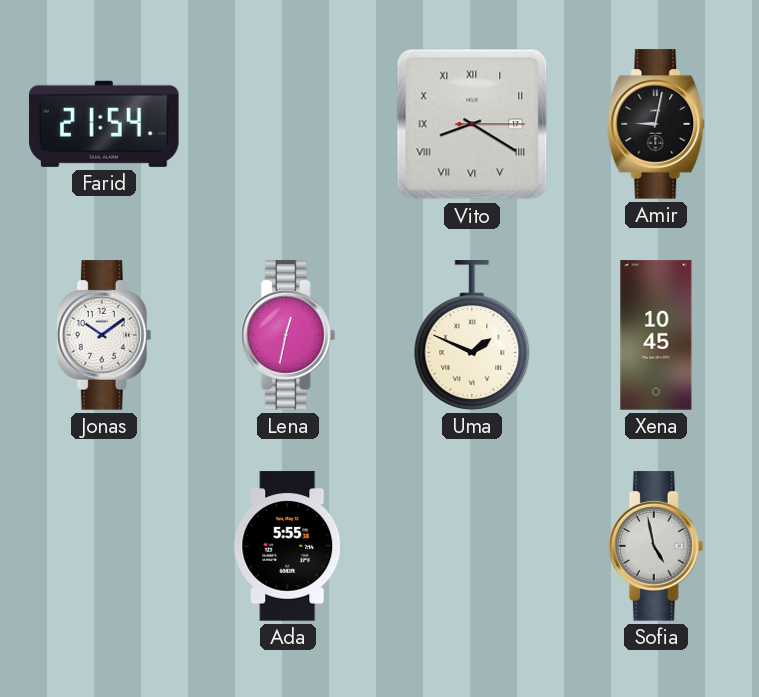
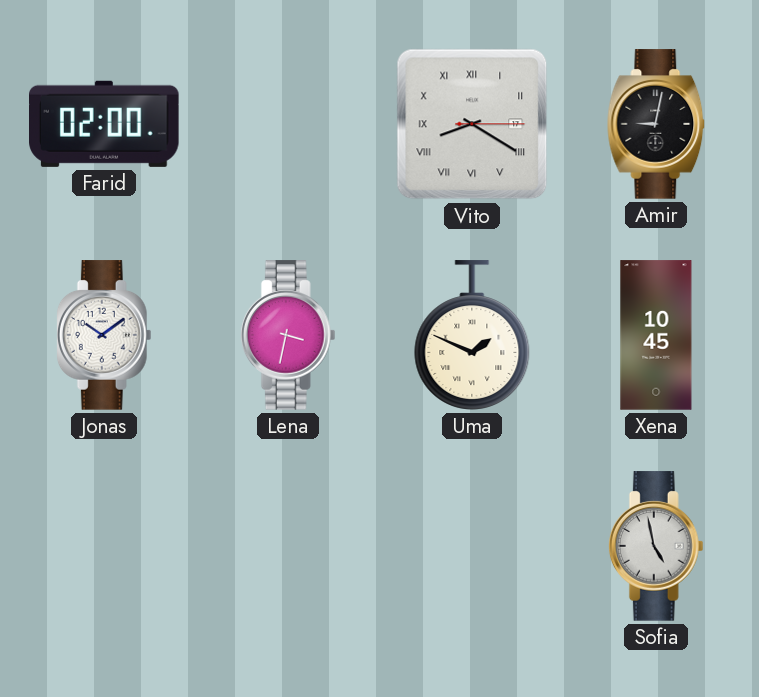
Farid: 21:54 -> 02:00 (105, 124)
Lena: 12:32 -> 3:32 (288, 335)
Ada: 5:55 -> none (288, 546)
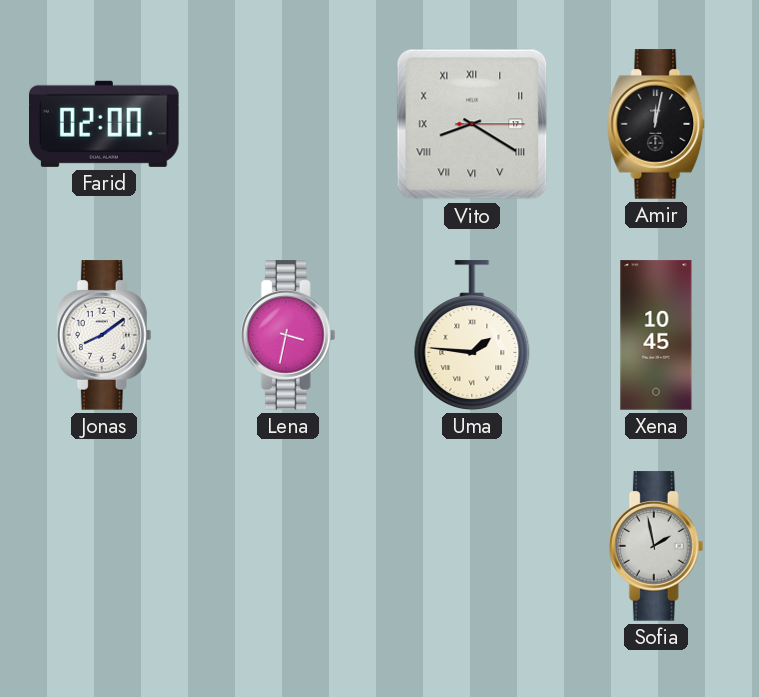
Amir: 9:02 -> 12:02 (656, 124)
Jonas: 10:09 -> 8:09 (104, 335)
Uma: 1:49 -> 1:46 (472, 335)
Sofia: 4:58 -> 1:58 (656, 546)
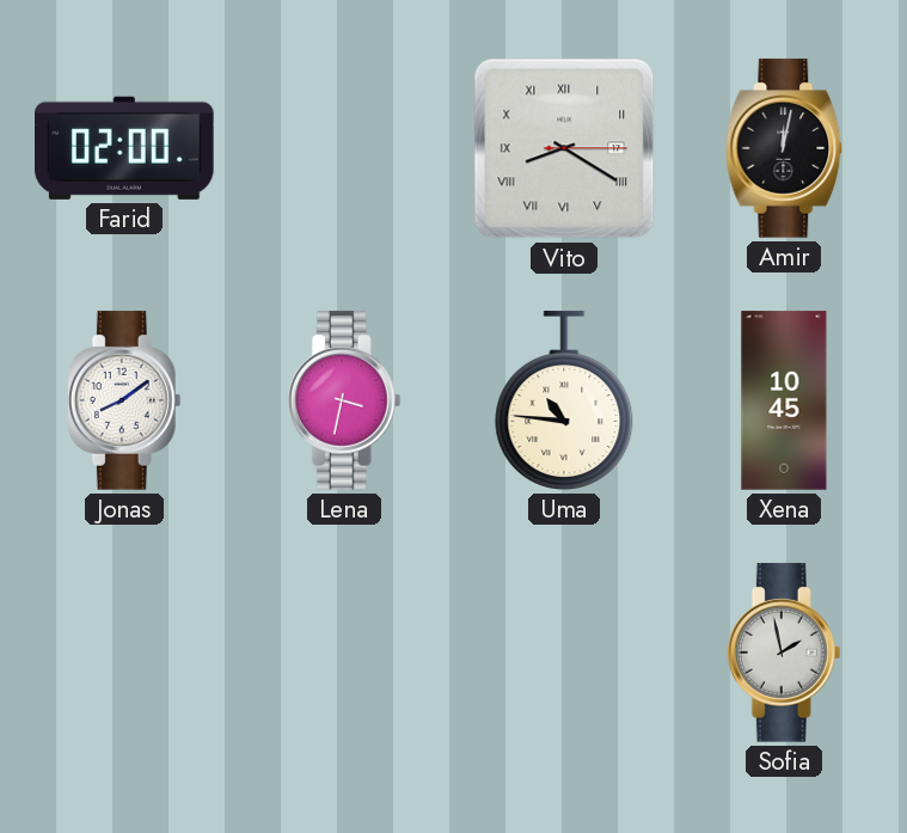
Uma: 1:46 -> 10:46 (564, 400)
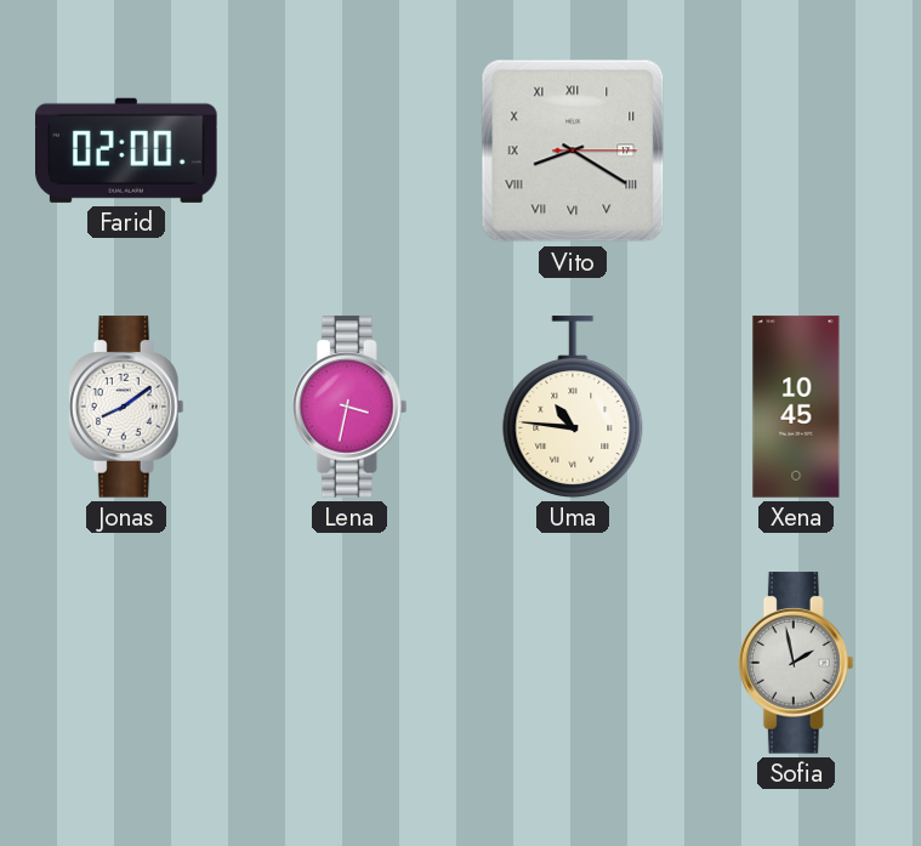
Amir: 12:02 -> none (784, 148)
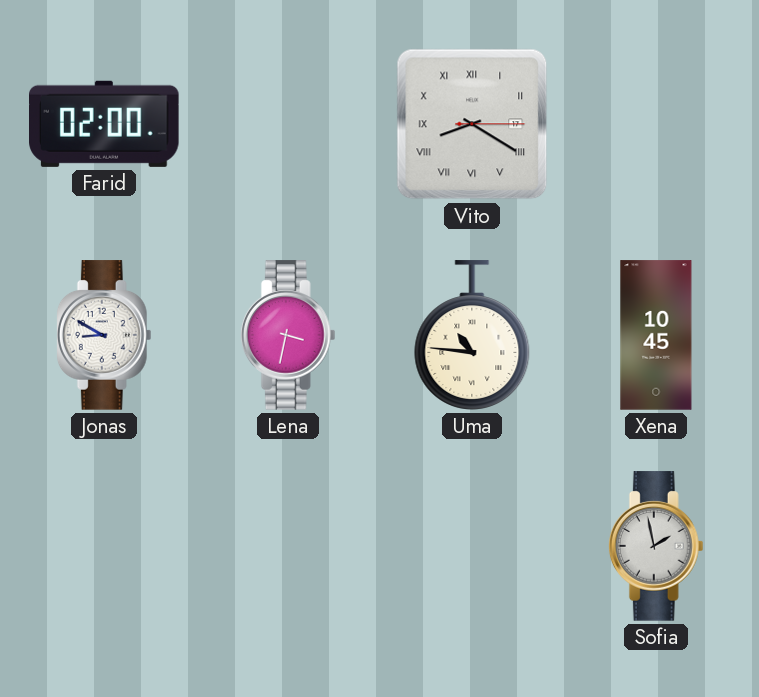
Jonas: 8:09 -> 8:50 (104, 335)
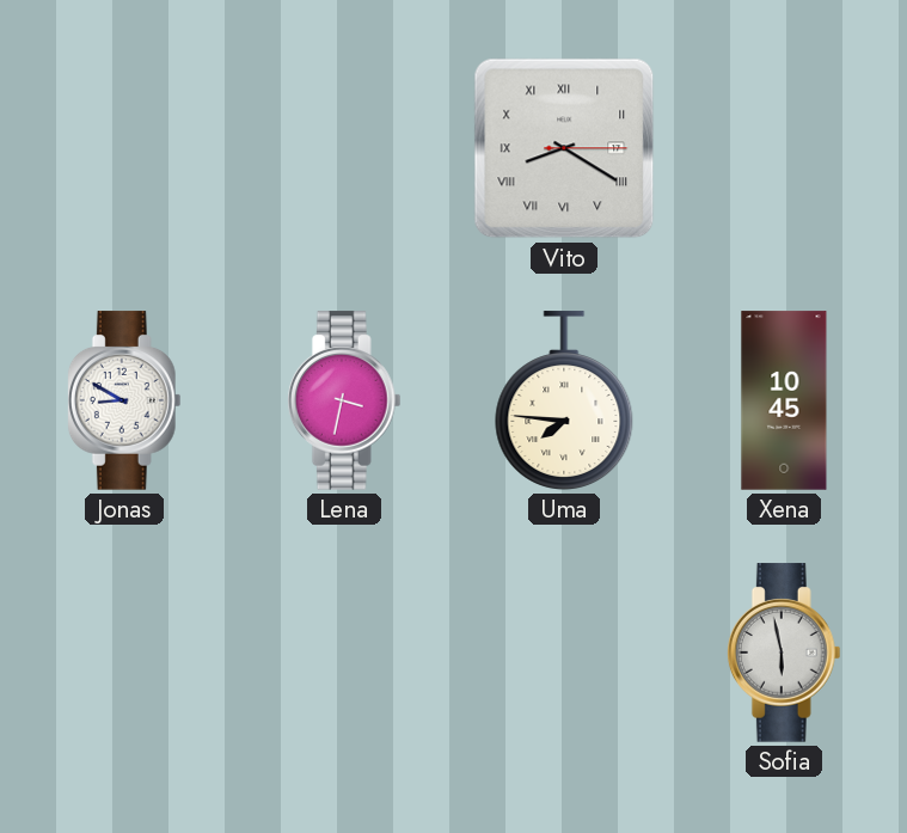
Farid: 02:00 -> none (105, 124)
Uma: 10:46 -> 7:46 (564, 400)
Sofia: 1:58 -> 5:58 (784, 653)
